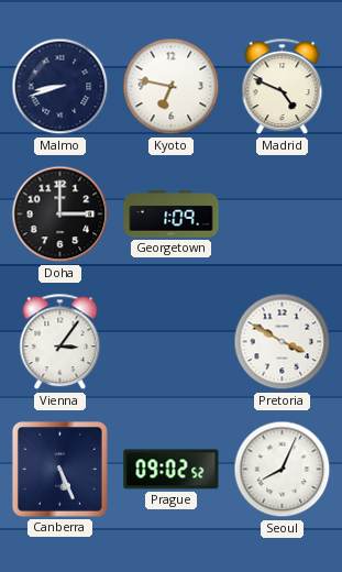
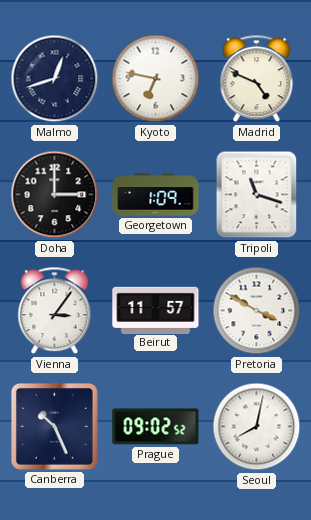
Malmo: 8:42 -> 12:42 (55, 79)
Tripoli: none -> 11:18 (257, 195)
Beirut: none -> 11:57 (156, 310)
Canberra: 5:26 -> 10:26 (54, 426)
Seoul: 8:04 -> 8:02 (257, 427)
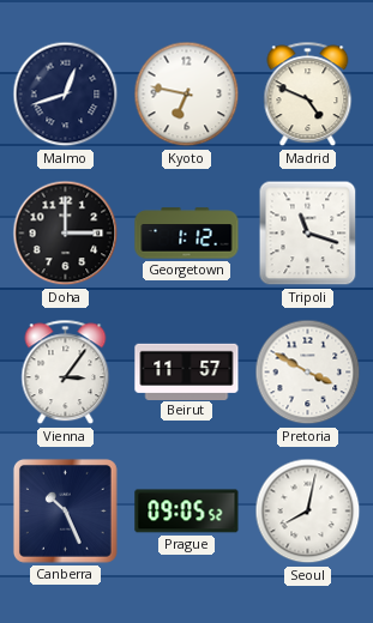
Georgetown: 1:09 -> 1:12 (187, 234)
Prague: 09:02 -> 09:05 (187, 512)
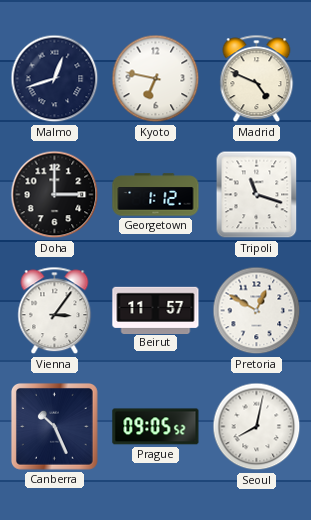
Pretoria: 3:50 -> 12:50 (257, 311)
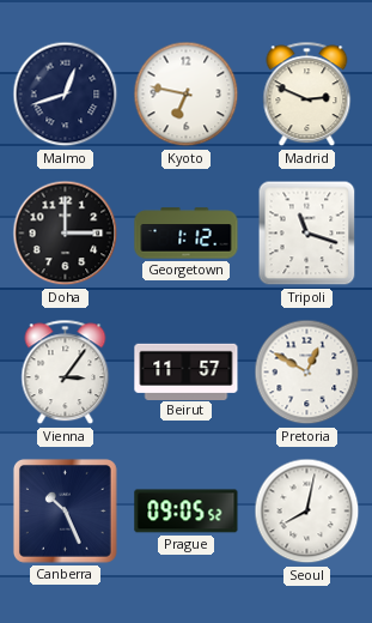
Madrid: 4:49 -> 2:49 (307, 95)
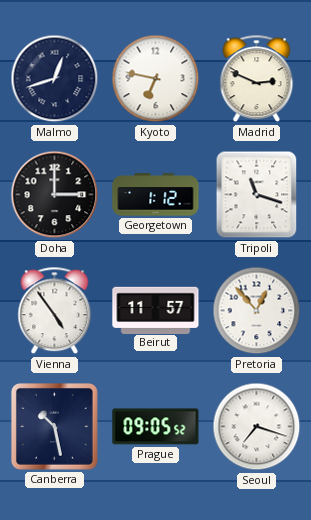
Vienna: 3:06 -> 4:54 (55, 311)
Pretoria: 12:50 -> 12:53 (257, 311)
Canberra: 10:26 -> 10:28 (54, 426)
Seoul: 8:02 -> 7:18 (257, 427)
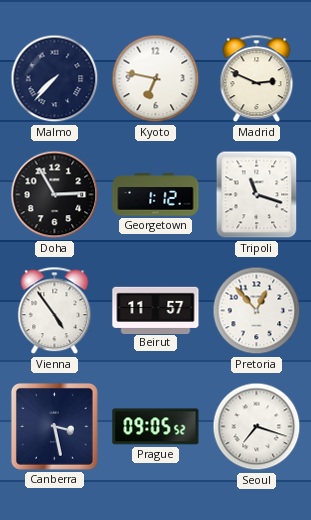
Malmo: 12:42 -> 7:37 (55, 79)
Doha: 3:00 -> 2:55 (55, 195)
Canberra: 10:28 -> 3:28 (54, 426)
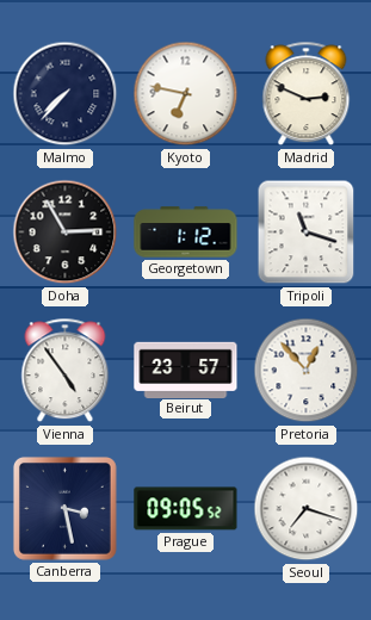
Beirut: 11:57 -> 23:57 (186, 370)
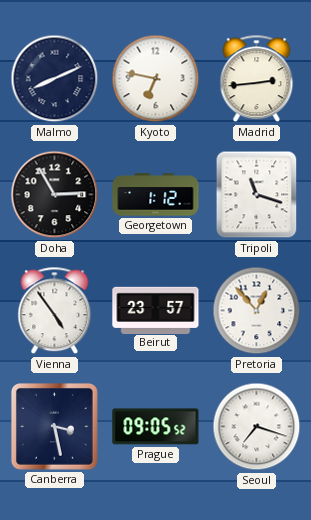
Malmo: 7:37 -> 8:11 (55, 79)
Madrid: 2:49 -> 2:44 (257, 79)
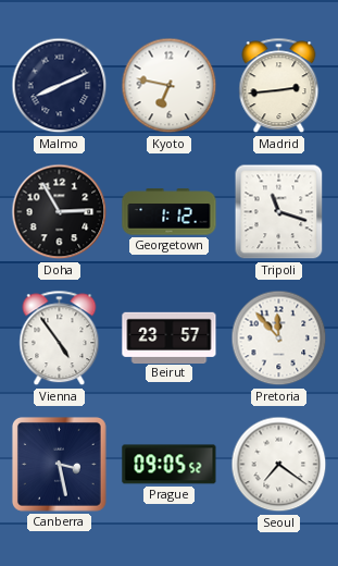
Pretoria: 12:53 -> 11:53 (279, 339)
Seoul: 7:18 -> 7:21 (279, 465)
